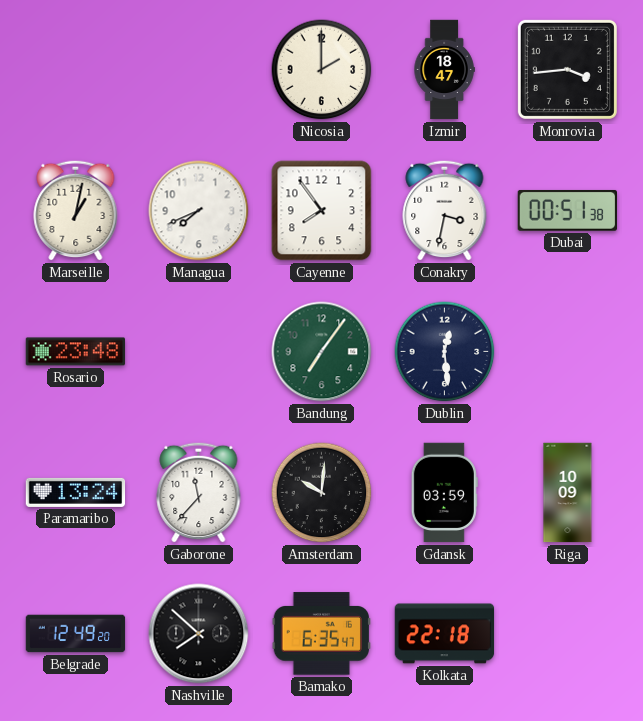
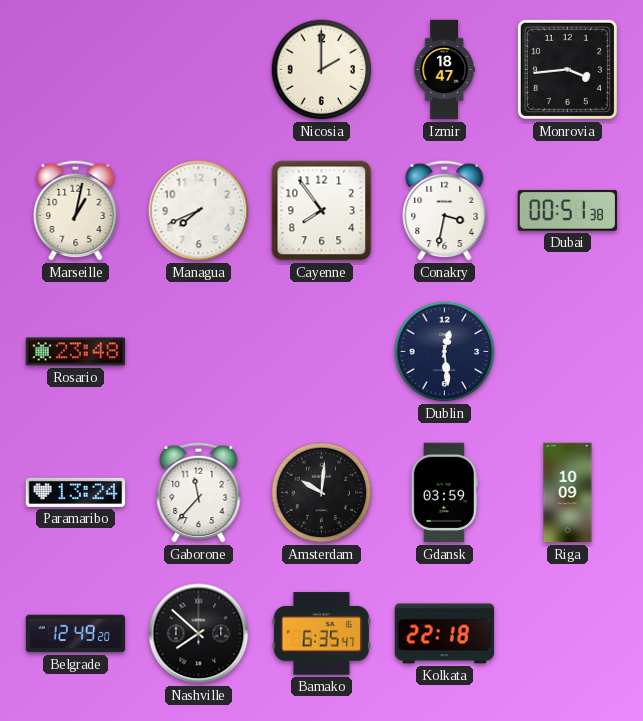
Bandung: 7:06 -> none (322, 352)
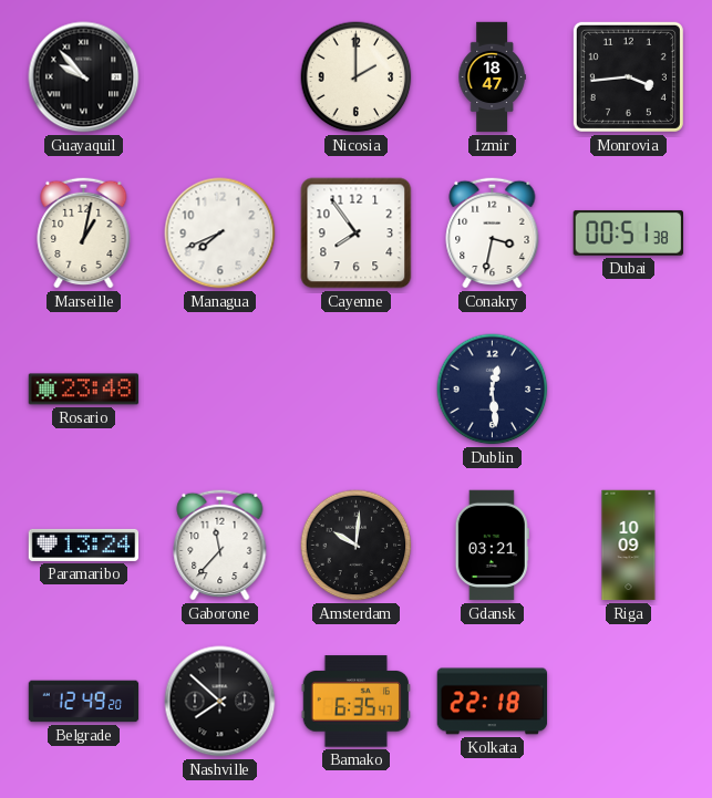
Guayaquil: none -> 9:53 (84, 77)
Gdansk: 03:59 -> 03:21 (492, 546)
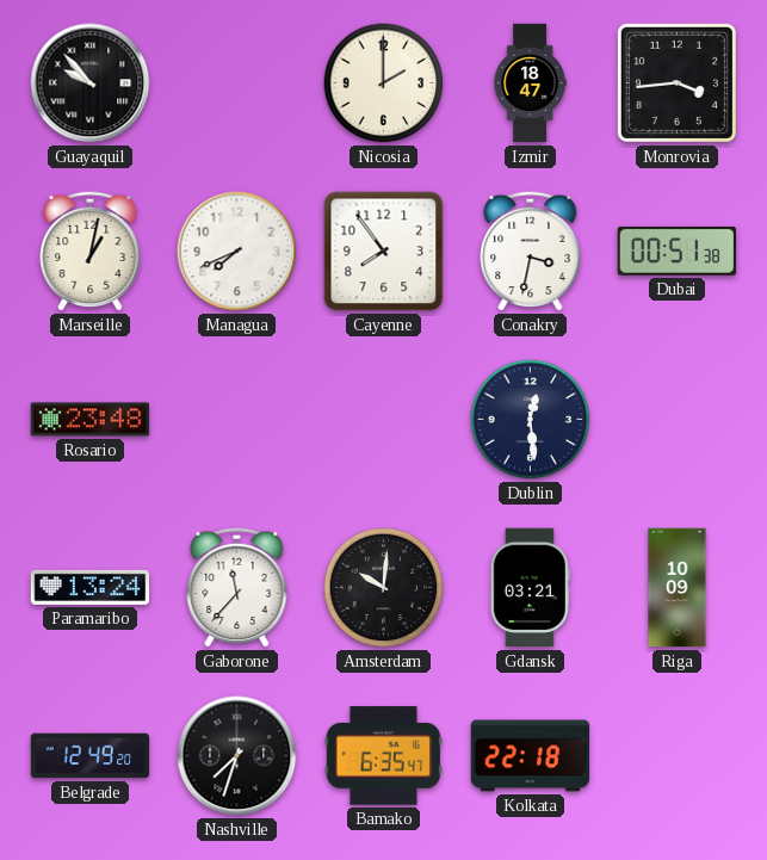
Nashville: 7:52 -> 7:33 (237, 756)
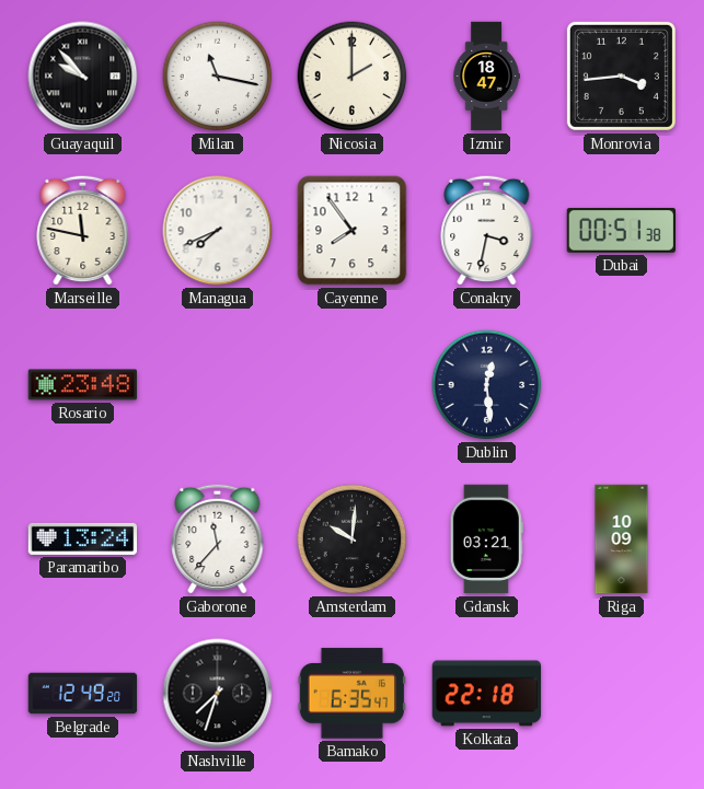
Milan: none -> 11:17 (218, 77)
Marseille: 1:02 -> 11:47 (83, 230)
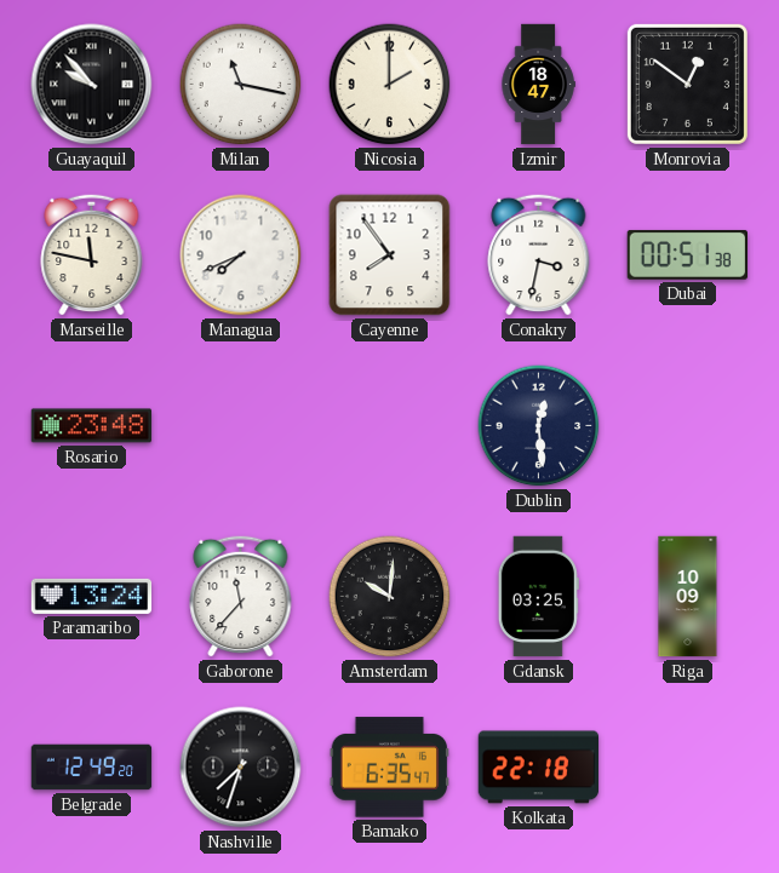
Monrovia: 3:44 -> 12:51 (687, 84)
Gdansk: 03:21 -> 03:25 (538, 597)
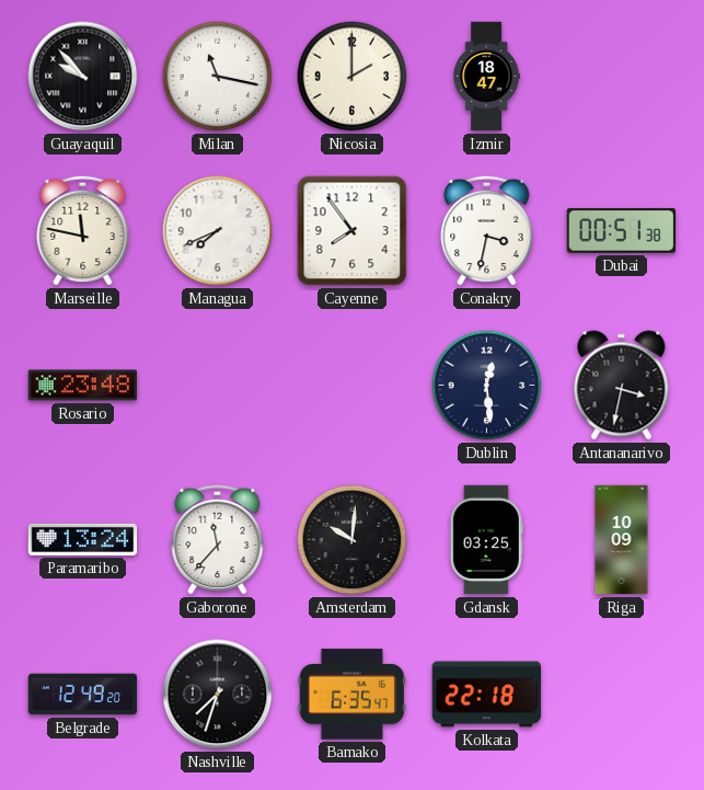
Monrovia: 12:51 -> none (687, 84)
Antananarivo: none -> 3:32 (622, 386)
